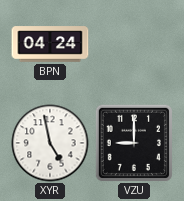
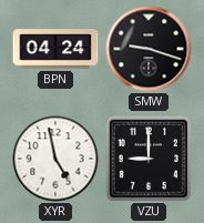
SMW: none -> 9:18 (149, 49)
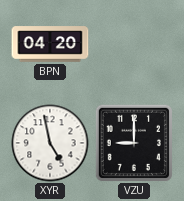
BPN: 04:24 -> 04:20 (50, 44)
SMW: 9:18 -> none (149, 49)
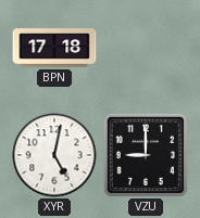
BPN: 04:20 -> 17:18 (54, 48)
XYR: 4:58 -> 5:02 (54, 155)
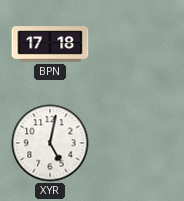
VZU: 9:00 -> none (146, 155)
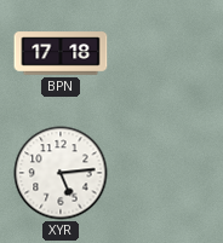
XYR: 5:02 -> 5:14 (61, 173)
